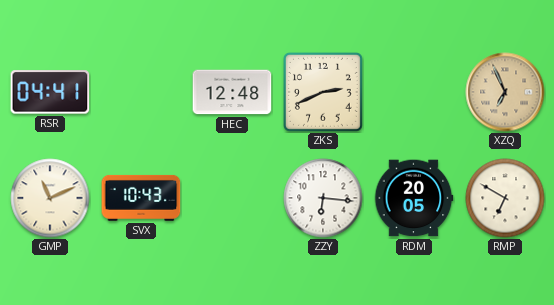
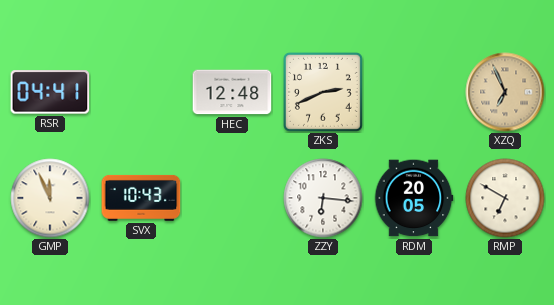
GMP: 11:11 -> 11:56 (50, 198)
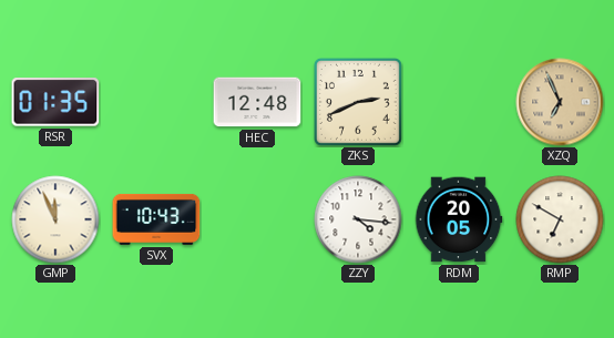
RSR: 04:41 -> 01:35 (55, 102)
ZZY: 6:16 -> 4:16 (358, 219)
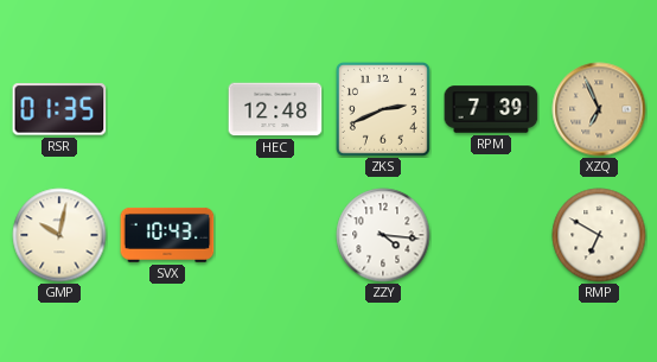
RPM: none -> 7:39 (491, 109)
GMP: 11:56 -> 10:02 (59, 235)
RDM: 20:05 -> none (459, 219)
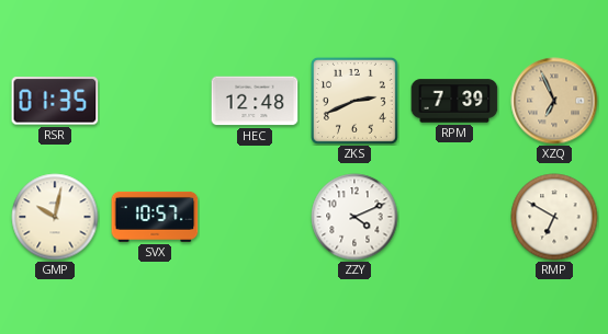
SVX: 10:43 -> 10:57 (155, 217)
ZZY: 4:16 -> 4:11 (354, 217)
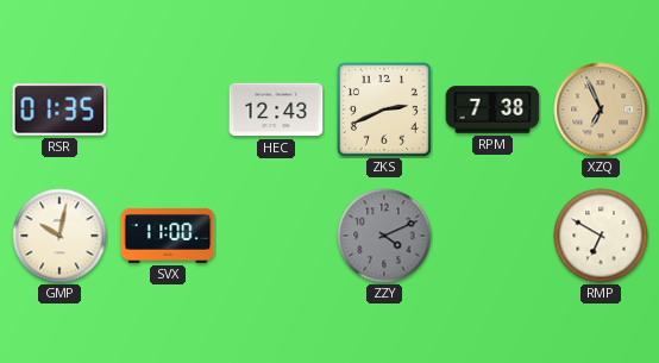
HEC: 12:48 -> 12:43 (276, 109)
RPM: 7:39 -> 7:38 (492, 109)
SVX: 10:57 -> 11:00 (168, 236)
ZZY dial: white -> grey (384, 236)
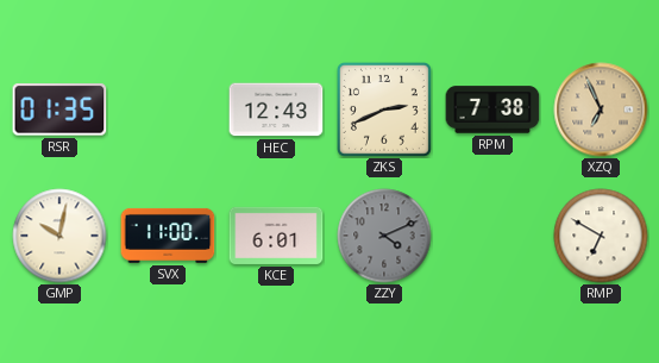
KCE: none -> 6:01 (276, 236)
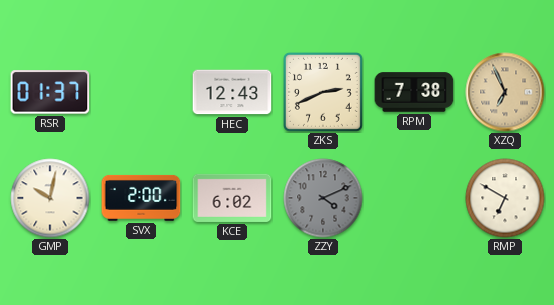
RSR: 01:35 -> 01:37 (50, 92)
SVX: 11:00 -> 2:00 (141, 198)
KCE: 6:01 -> 6:02 (232, 198)
